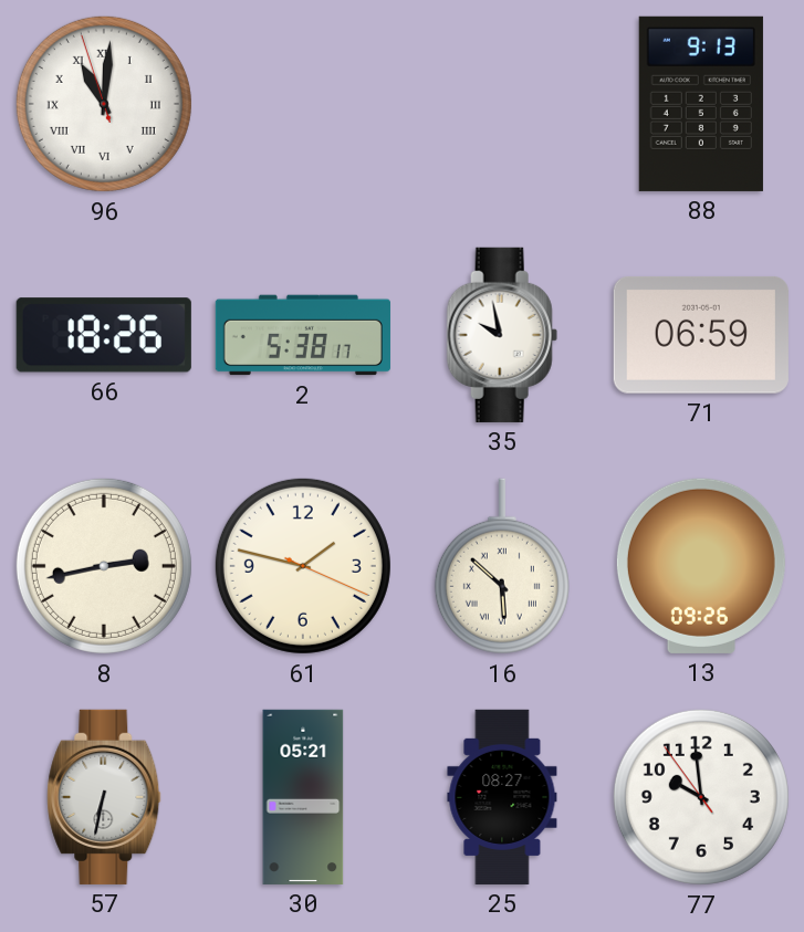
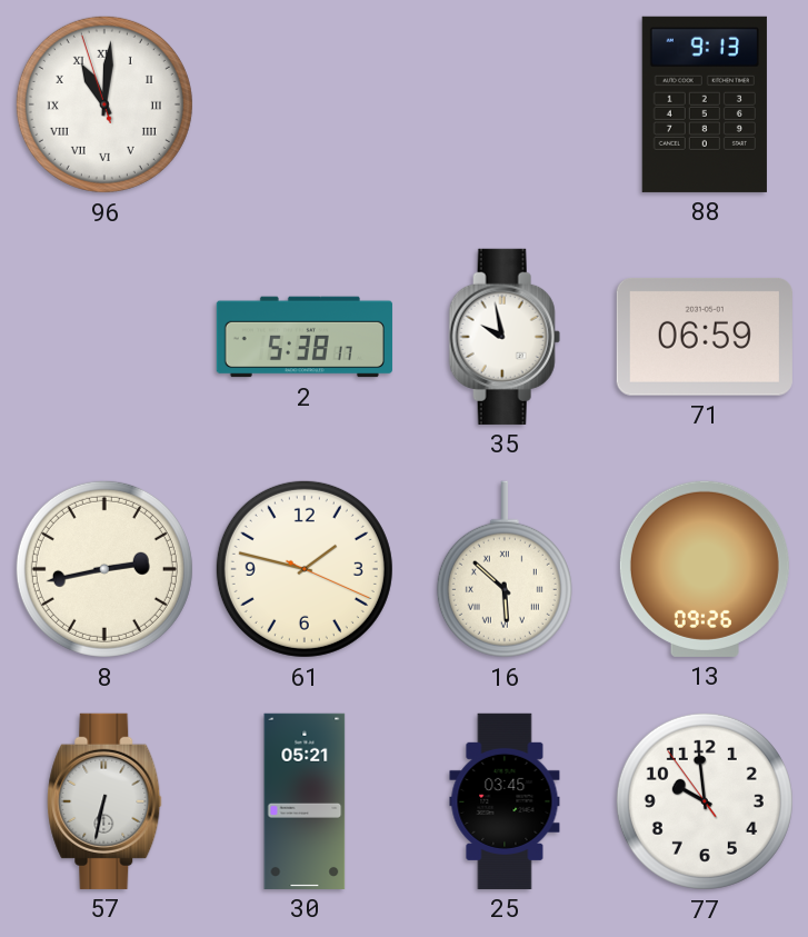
66: 18:26 -> none (104, 335)
25: 08:27 -> 03:45 (505, 801)
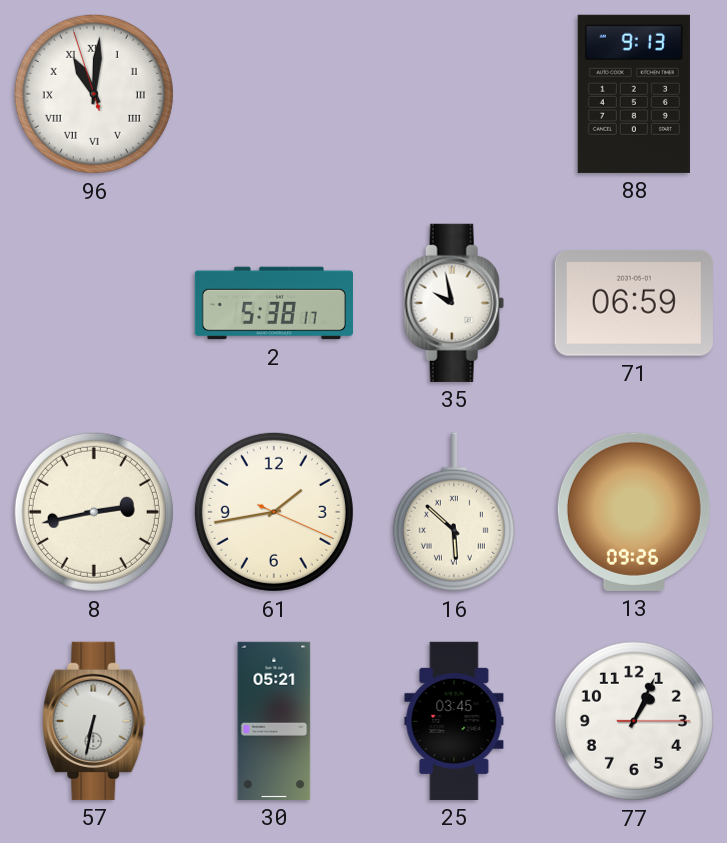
61: 1:47 -> 1:43 (274, 512)
77: 9:58 -> 1:04 (634, 721)
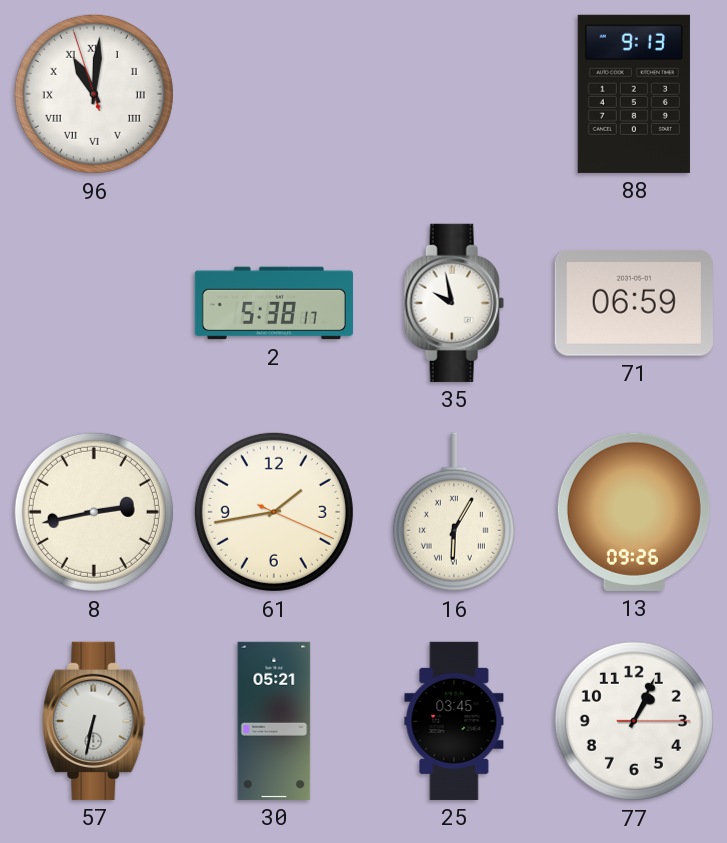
16: 5:52 -> 6:05 (454, 512)
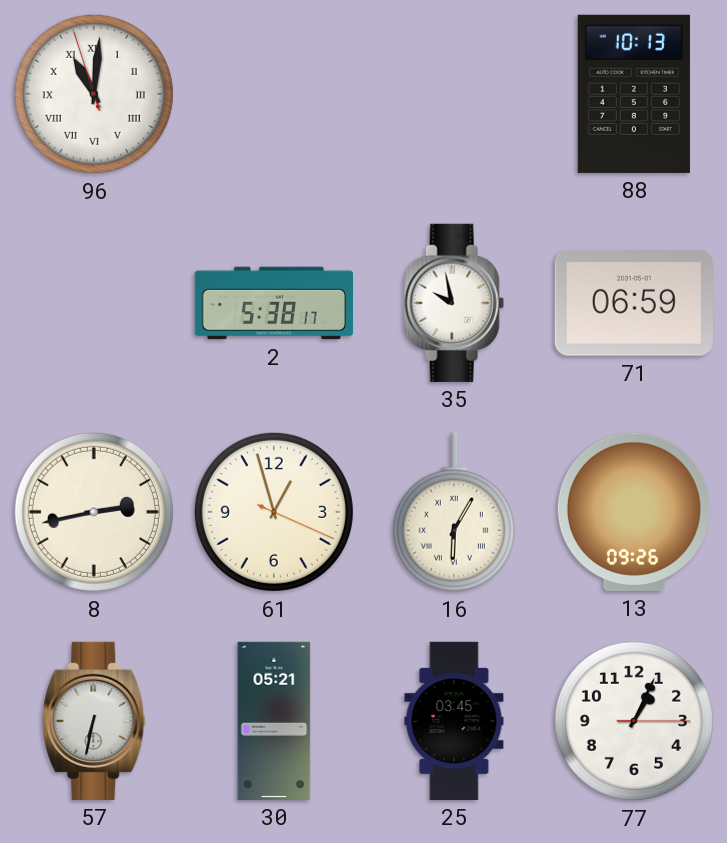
88: 9:13 -> 10:13 (634, 94)
61: 1:43 -> 12:57 (274, 512)
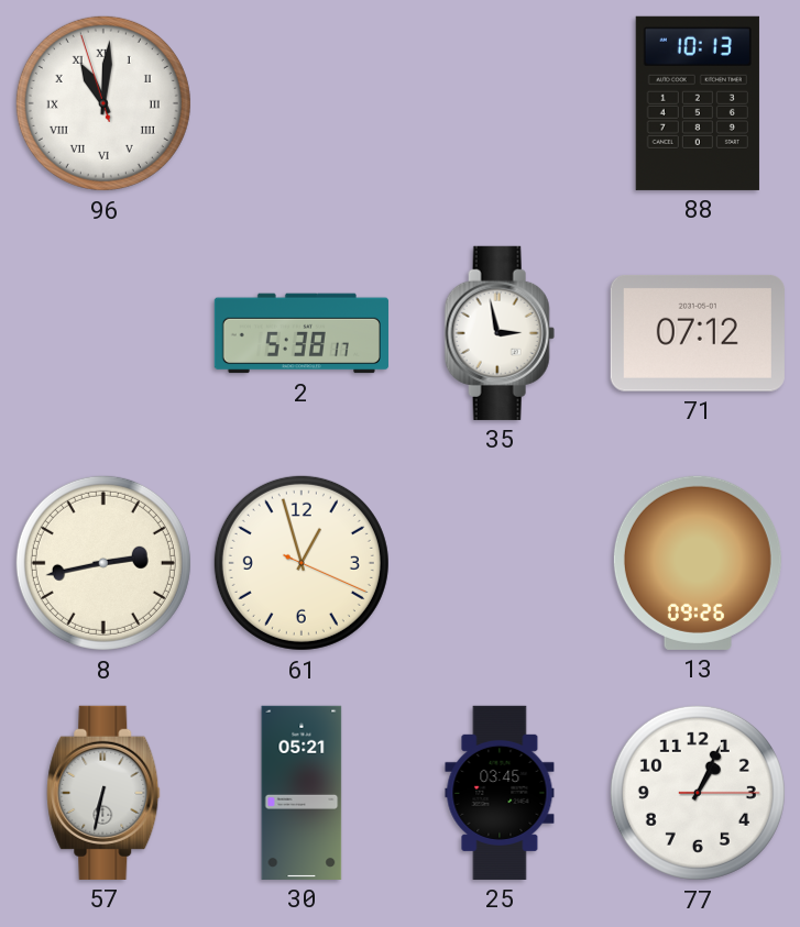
35: 9:58 -> 2:58 (500, 333)
71: 06:59 -> 07:12 (698, 333)
16: 6:05 -> none (454, 512)
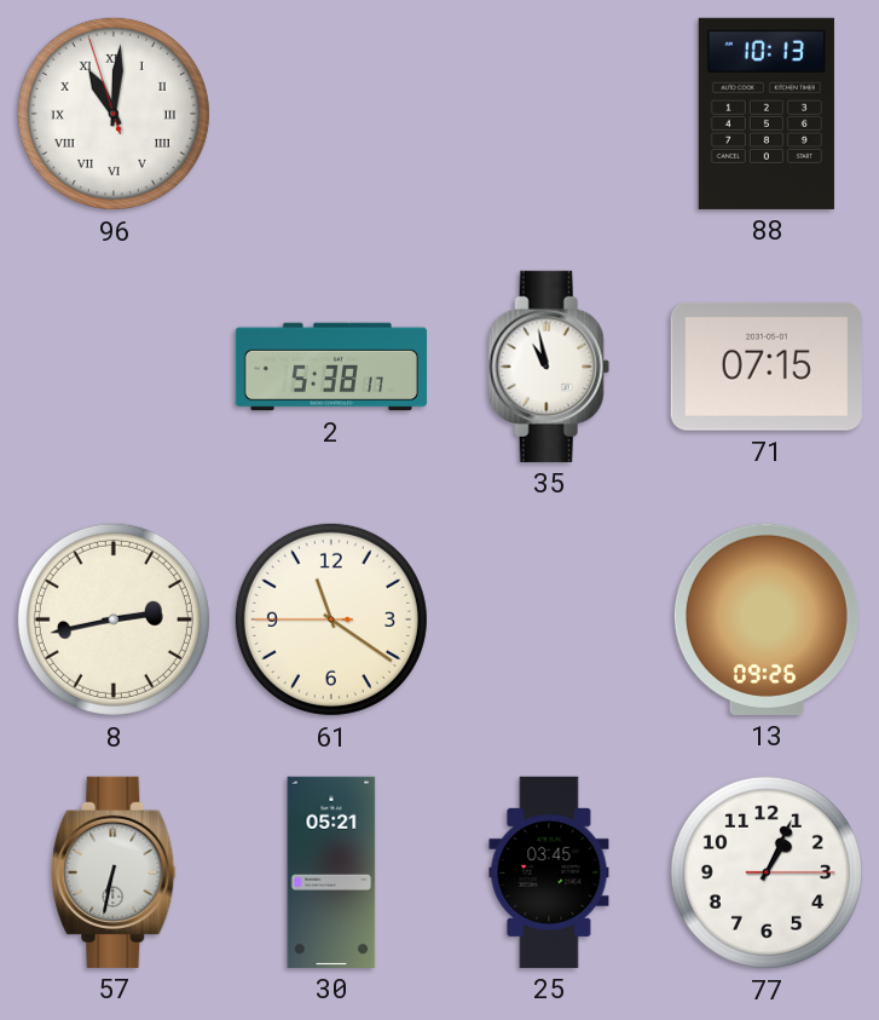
35: 2:58 -> 10:58 (549, 367)
71: 07:12 -> 07:15 (767, 367)
61: 12:57 -> 11:20 (331, 620)
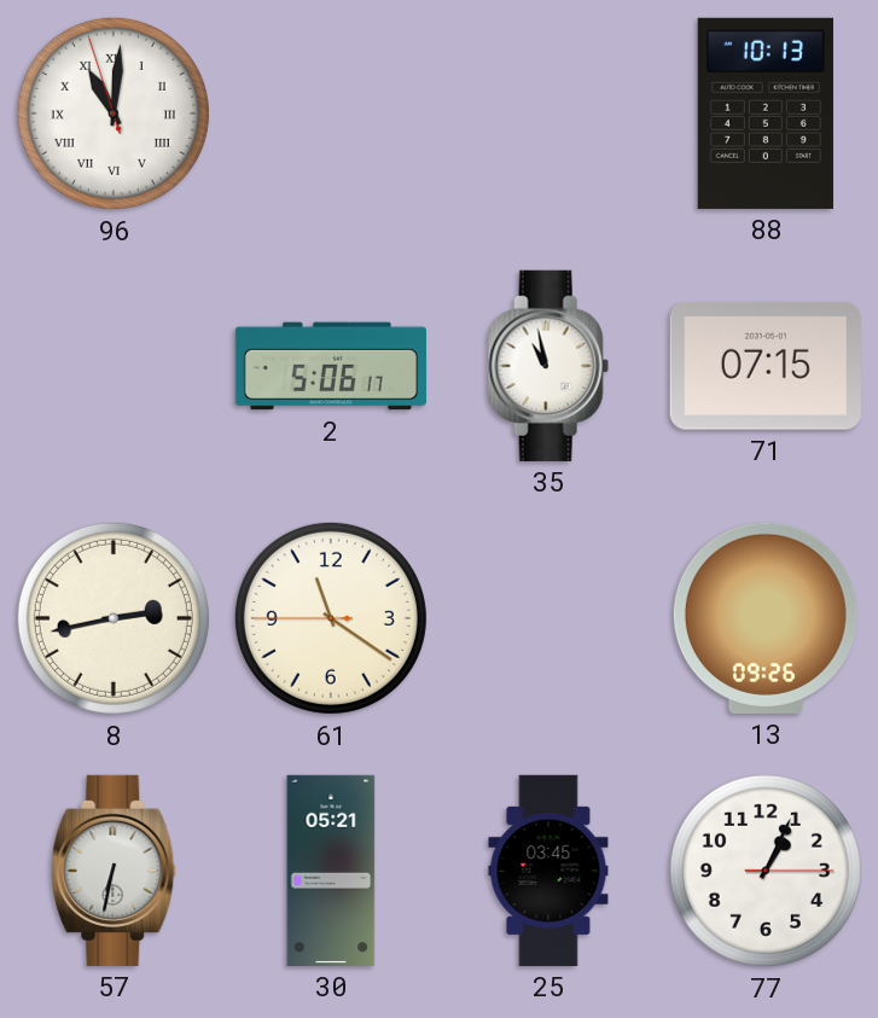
2: 5:38 -> 5:06 (331, 366)
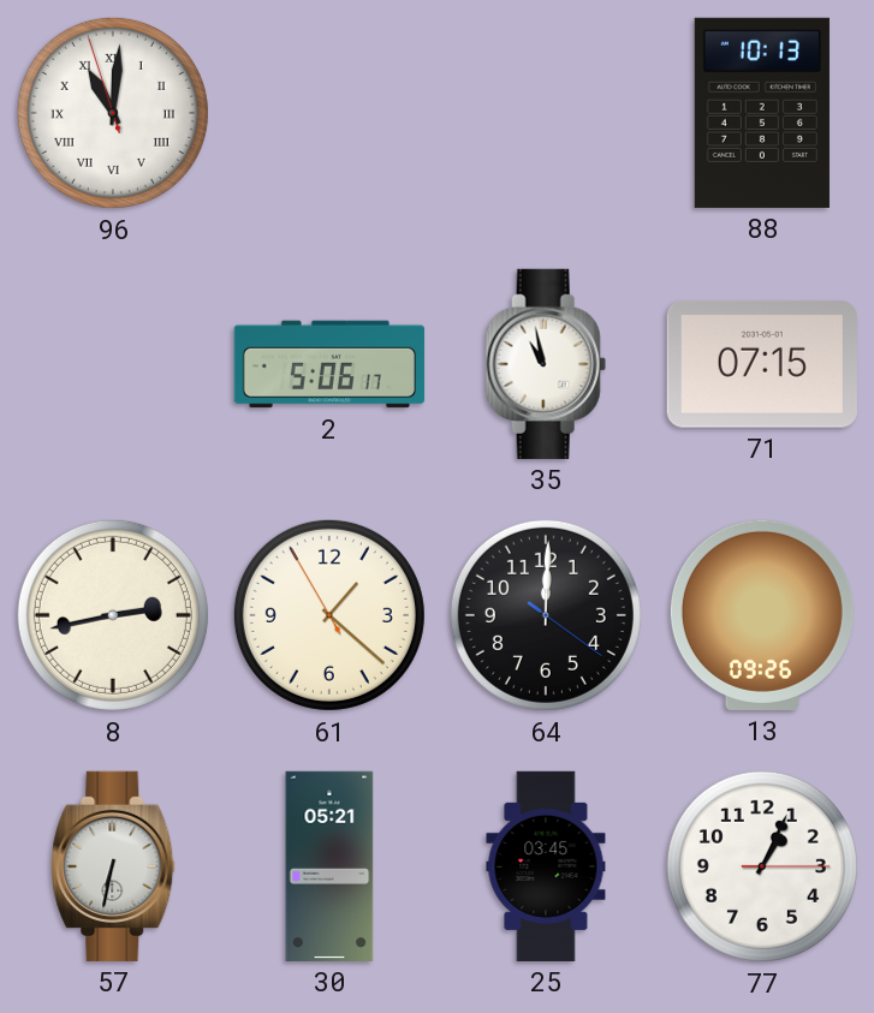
61: 11:20 -> 1:21 (329, 615)
64: none -> 12:00 (546, 615)
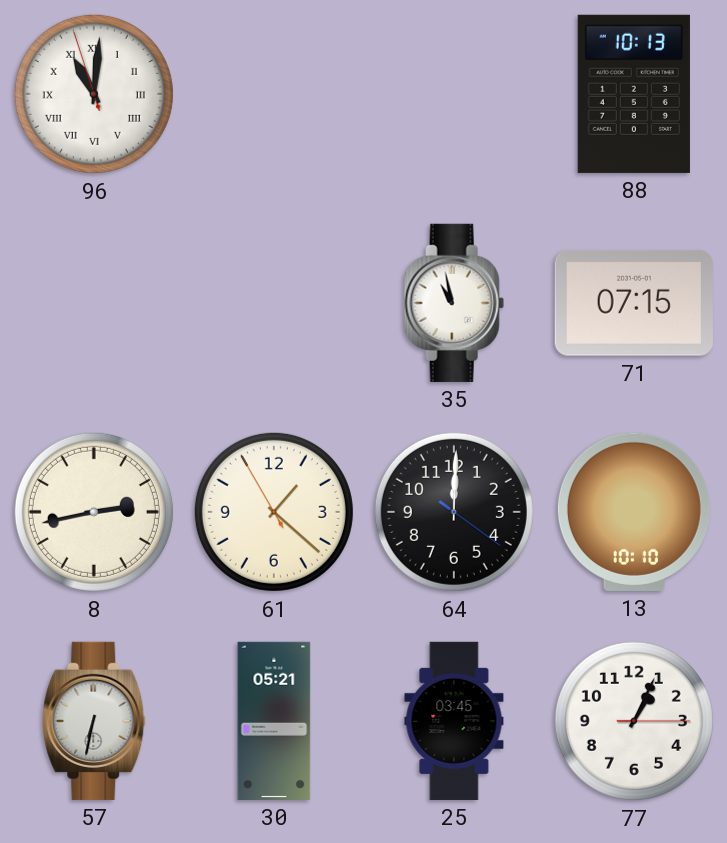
2: 5:06 -> none (329, 364)
13: 09:26 -> 10:10 (634, 512)
